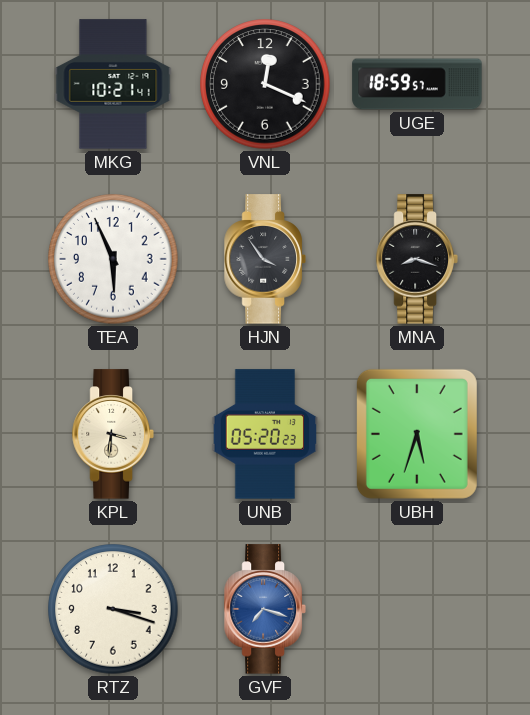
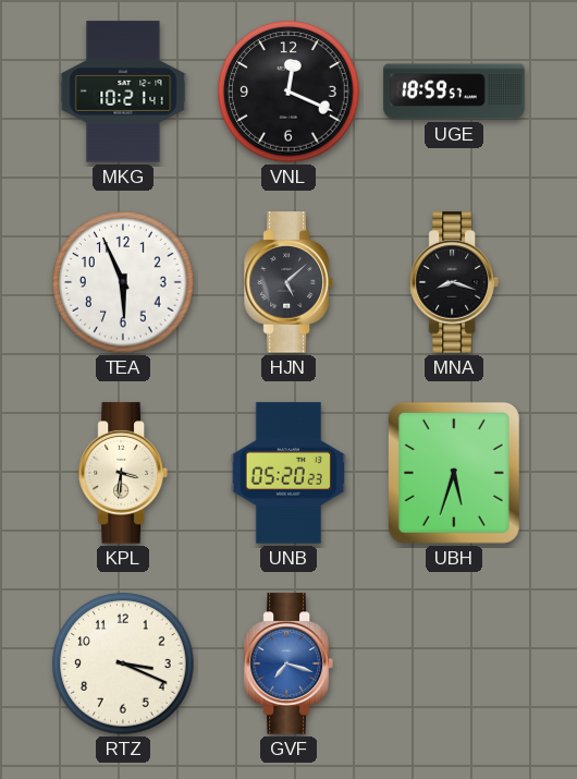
HJN: 3:54 -> 5:08 (288, 282)
RTZ: 3:18 -> 3:19 (123, 664)
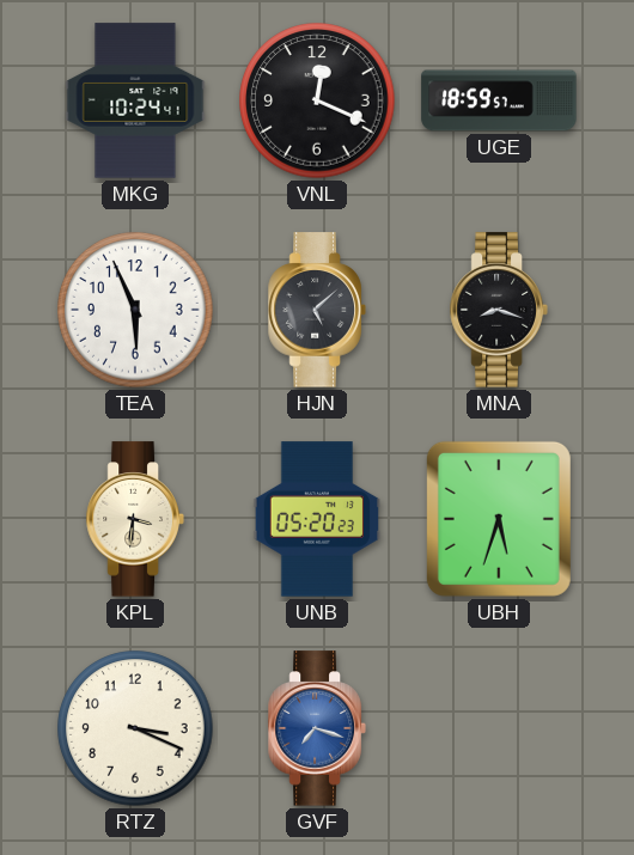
MKG: 10:21 -> 10:24 (135, 100)
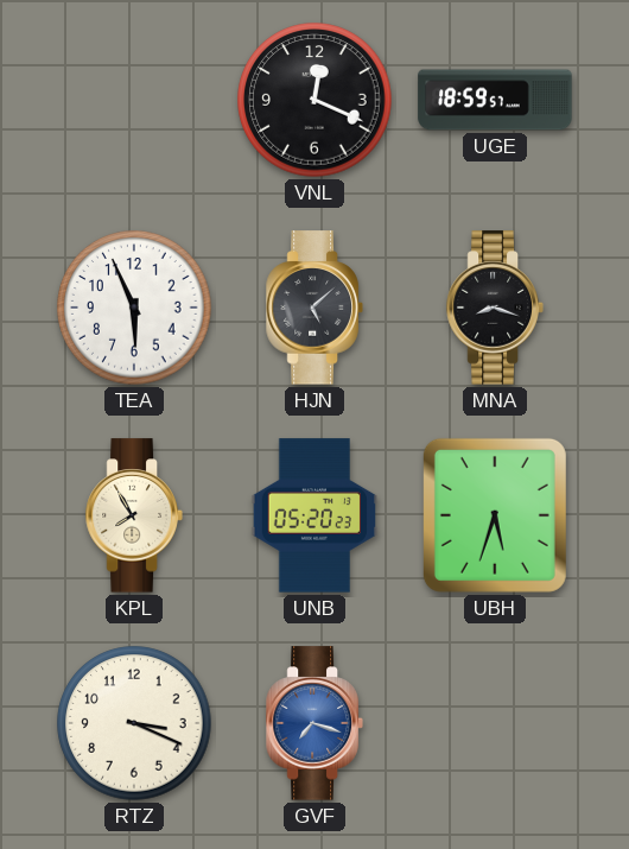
MKG: 10:24 -> none (135, 100)
KPL: 3:31 -> 7:55 (134, 515)
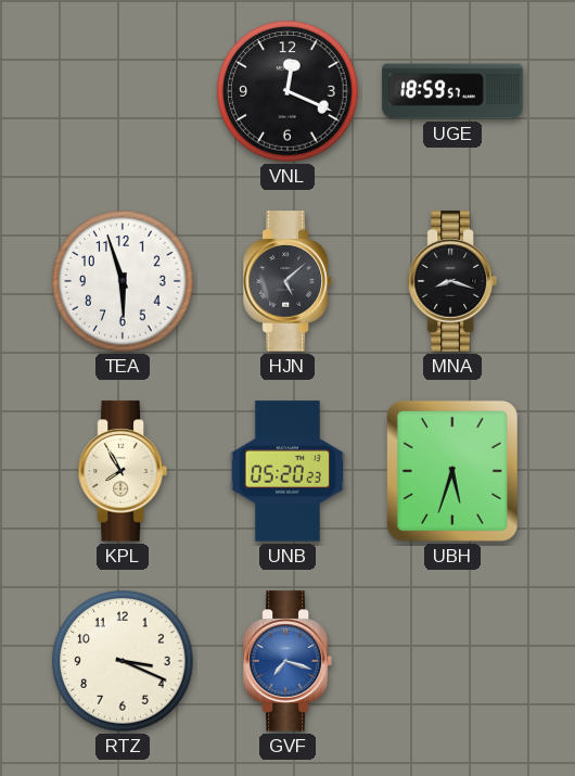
TEA: 5:56 -> 5:57 (123, 281)
